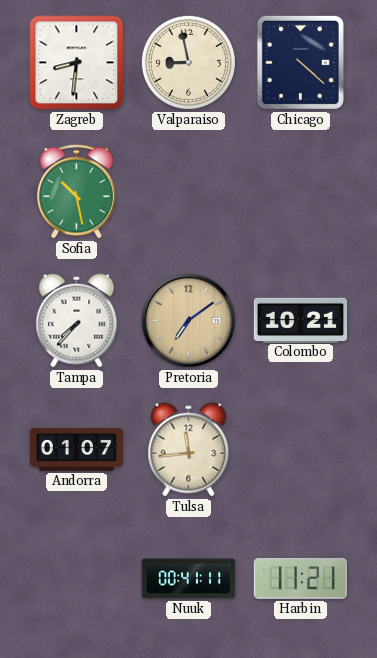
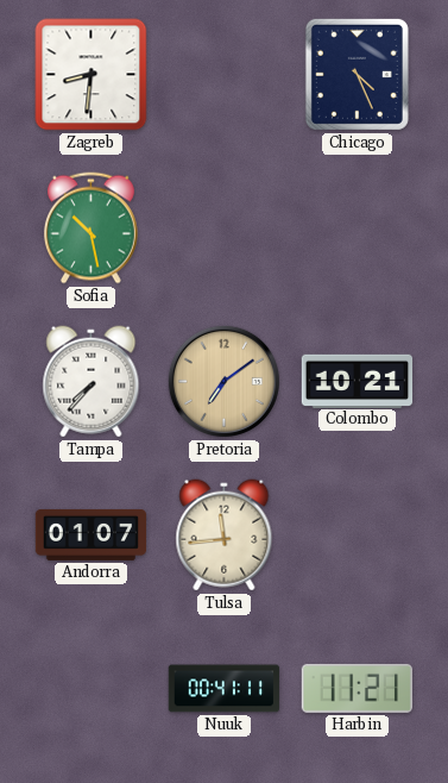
Valparaiso: 8:58 -> none (188, 62)
Chicago: 4:22 -> 4:26 (356, 74)
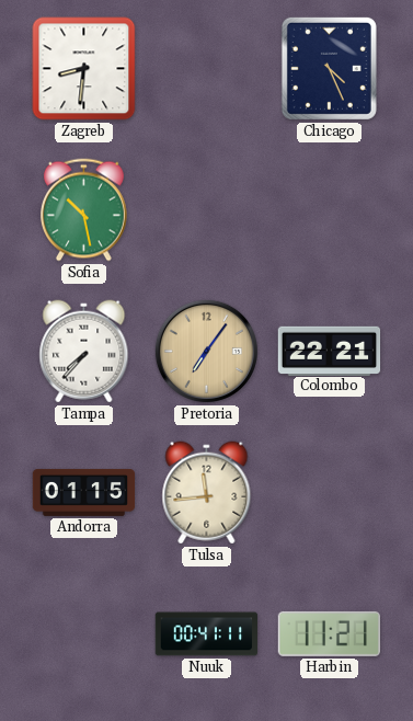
Pretoria: 7:09 -> 7:06 (206, 351)
Colombo: 10:21 -> 22:21 (330, 351)
Andorra: 01:07 -> 01:15 (84, 492)
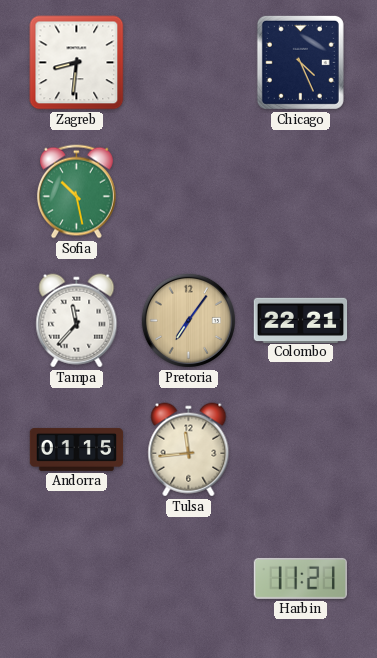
Tampa: 7:37 -> 11:37 (77, 321)
Nuuk: 00:41 -> none (207, 634)
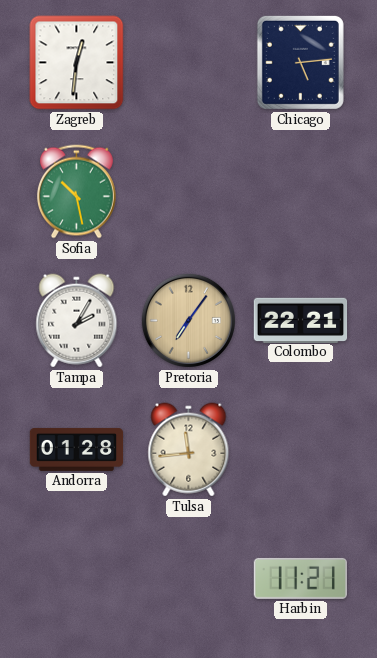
Zagreb: 8:31 -> 12:31 (77, 63)
Chicago: 4:26 -> 5:14 (300, 62)
Tampa: 11:37 -> 2:05 (77, 321)
Andorra: 01:15 -> 01:28 (77, 449)
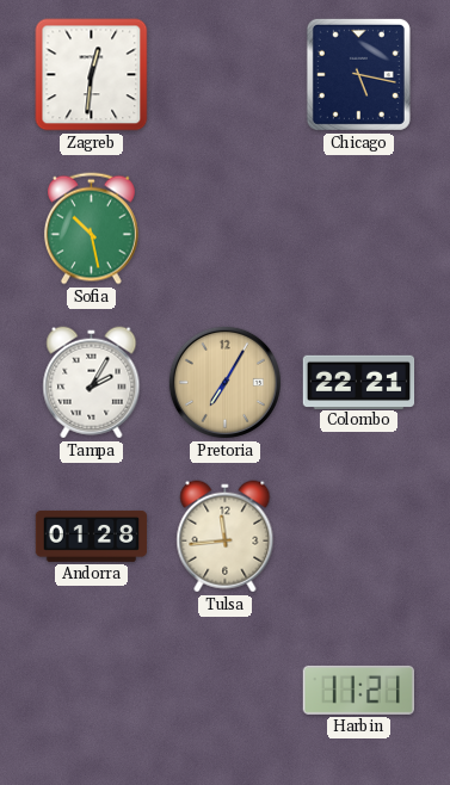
Chicago: 5:14 -> 5:17 (358, 74)
Pretoria: 7:06 -> 7:05 (224, 382)
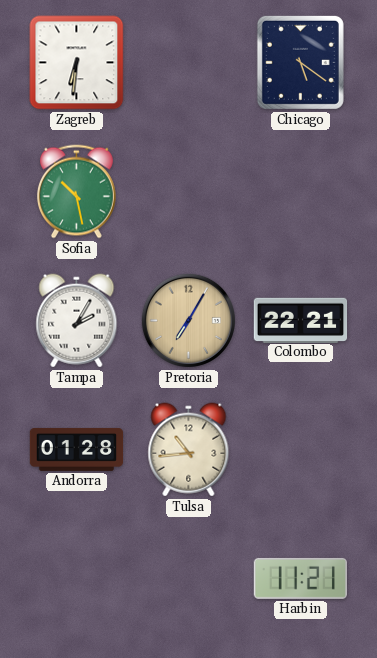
Zagreb: 12:31 -> 6:31 (77, 63)
Chicago: 5:17 -> 5:21 (300, 62)
Tulsa: 11:44 -> 10:44 (189, 450)
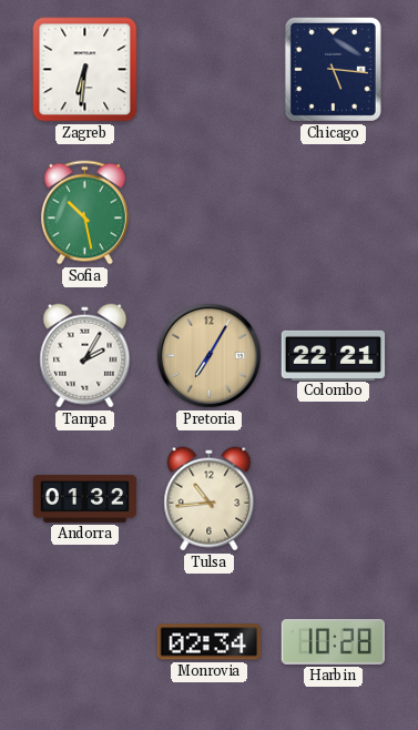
Chicago: 5:21 -> 5:16 (333, 69)
Andorra: 01:28 -> 01:32 (85, 498)
Monrovia: none -> 02:34 (208, 642)
Harbin: 11:21 -> 10:28 (333, 641)
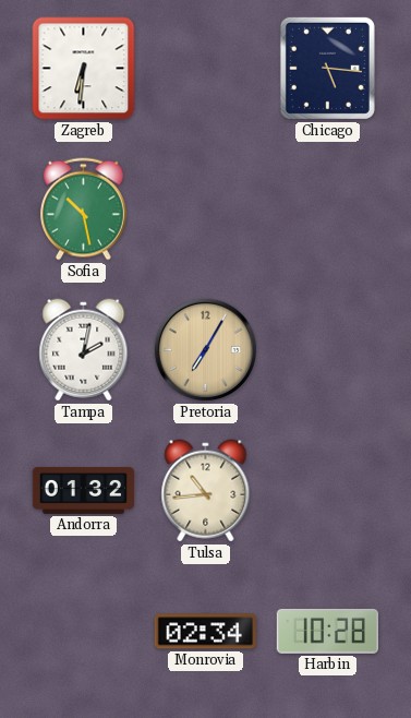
Tampa: 2:05 -> 2:02 (84, 350)
Colombo: 22:21 -> none (334, 355)
